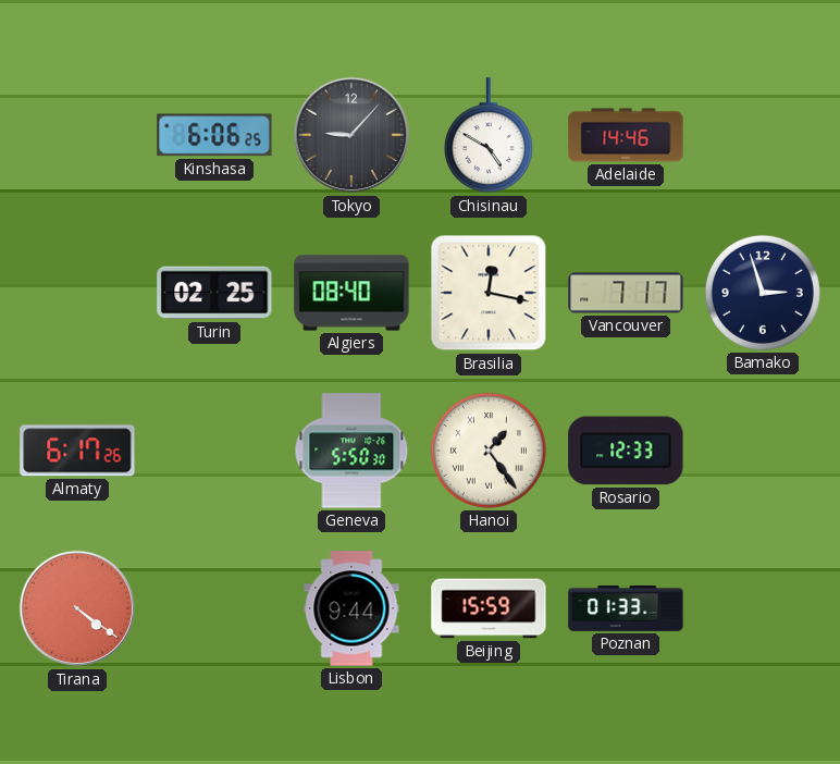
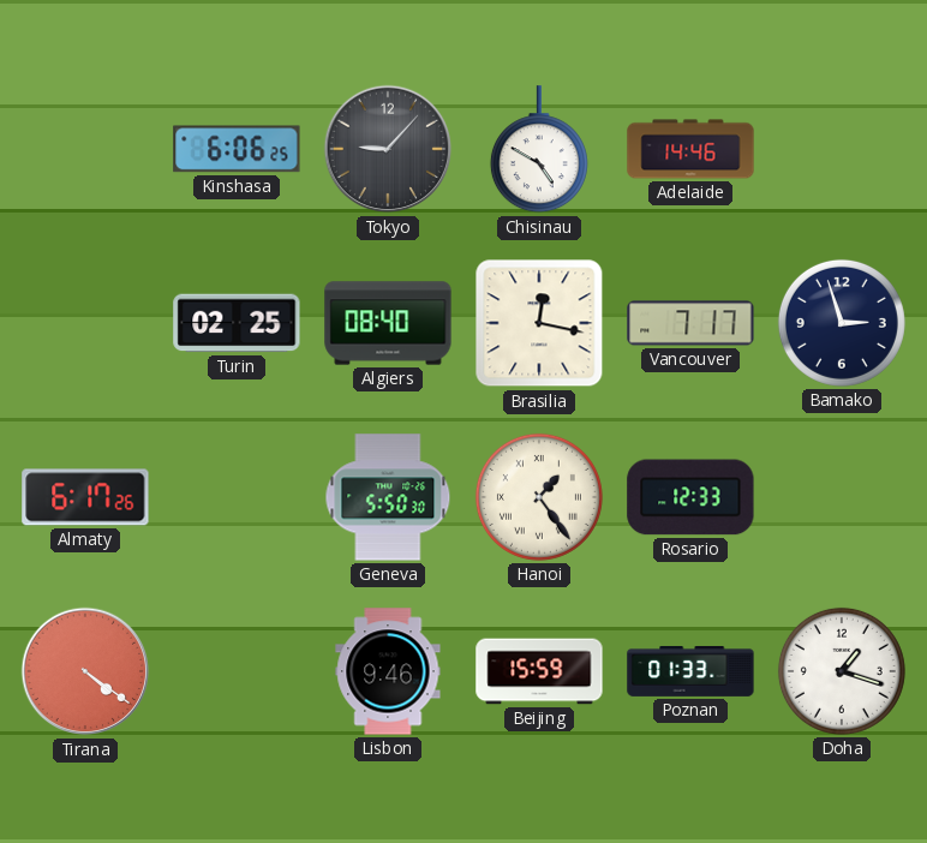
Lisbon: 9:44 -> 9:46 (388, 671)
Doha: none -> 1:18 (842, 671)
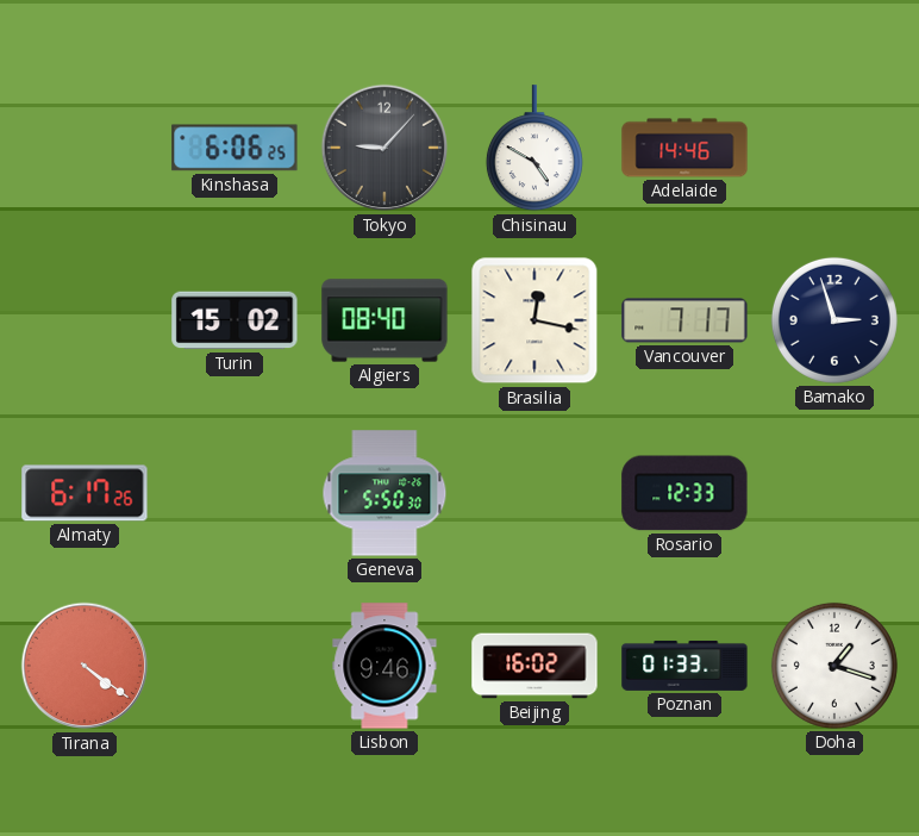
Turin: 02:25 -> 15:02 (235, 320)
Hanoi: 1:24 -> none (539, 497)
Beijing: 15:59 -> 16:02 (534, 666)
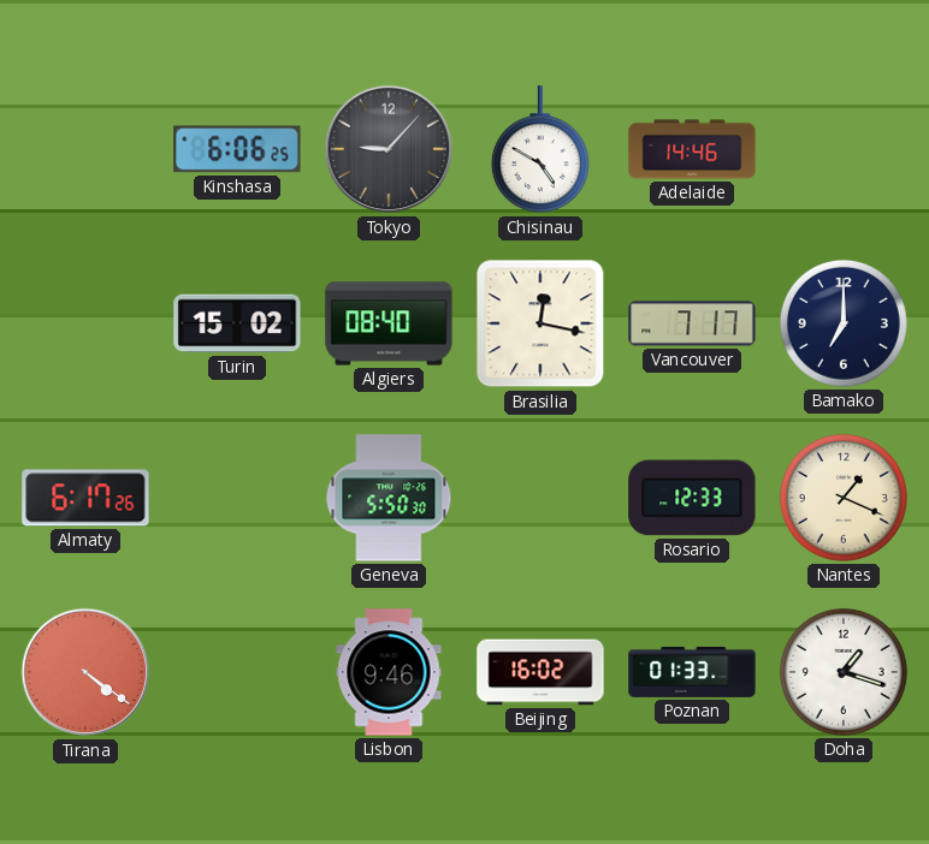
Bamako: 2:57 -> 7:00 (844, 323)
Nantes: none -> 1:19 (844, 498)
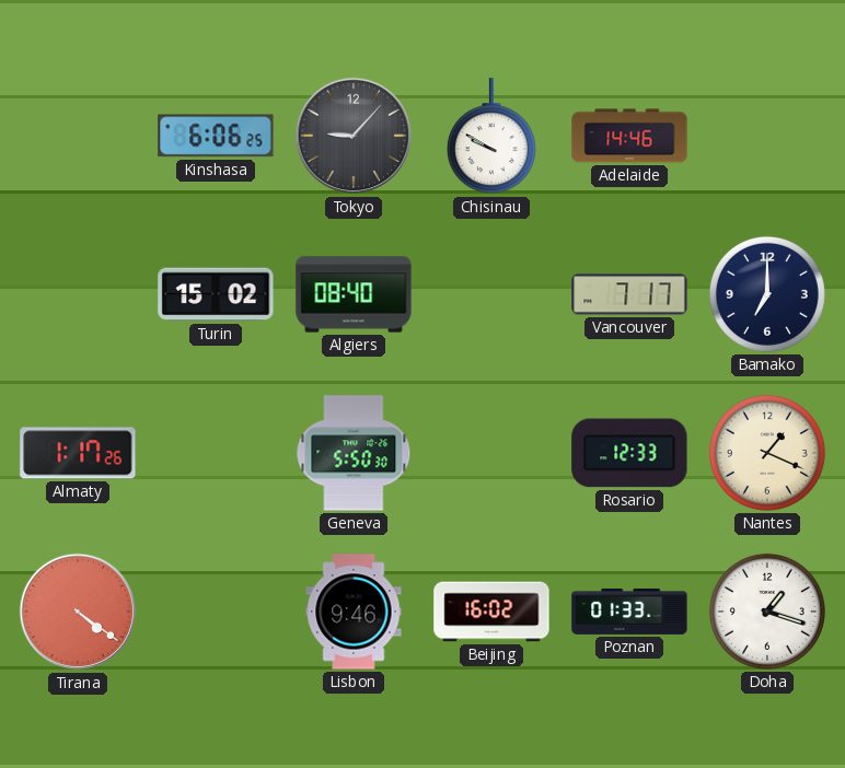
Chisinau: 4:50 -> 9:50 (491, 137)
Brasilia: 12:17 -> none (540, 323)
Almaty: 6:17 -> 1:17 (78, 453)
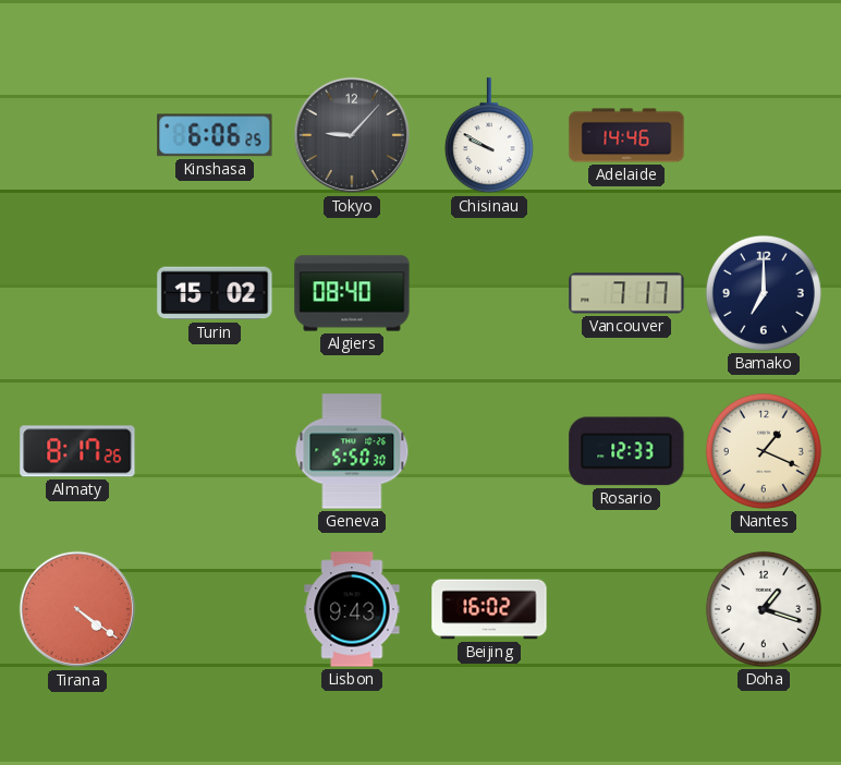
Almaty: 1:17 -> 8:17 (77, 451)
Lisbon: 9:46 -> 9:43 (352, 609)
Poznan: 01:33 -> none (629, 612)
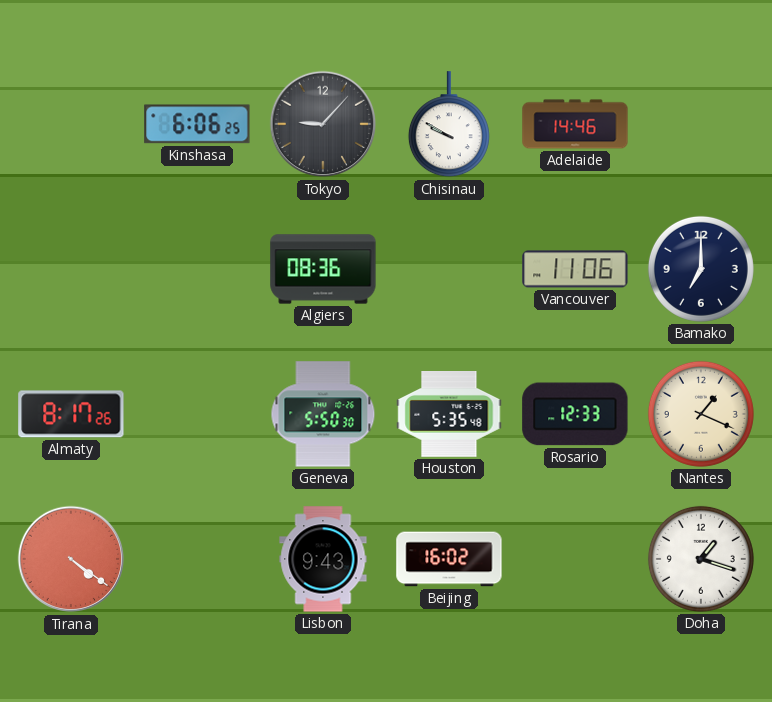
Turin: 15:02 -> none (215, 293)
Algiers: 08:40 -> 08:36 (323, 269)
Vancouver: 7:17 -> 11:06 (575, 269)
Houston: none -> 5:35 (449, 415)
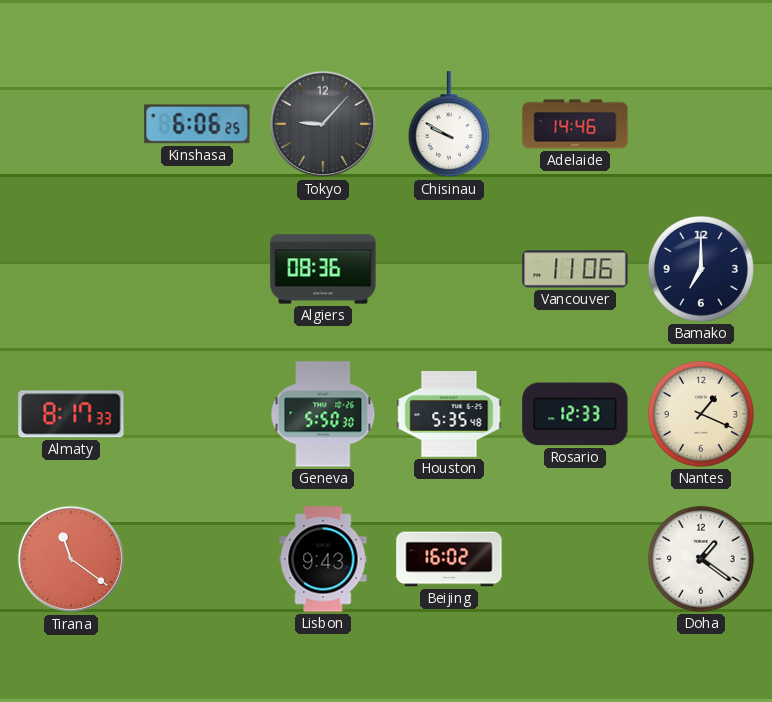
Almaty: 8:17:26 -> 8:17:33 (71, 414)
Tirana: 4:21 -> 11:21 (71, 559)
Doha: 1:18 -> 1:21 (701, 559)
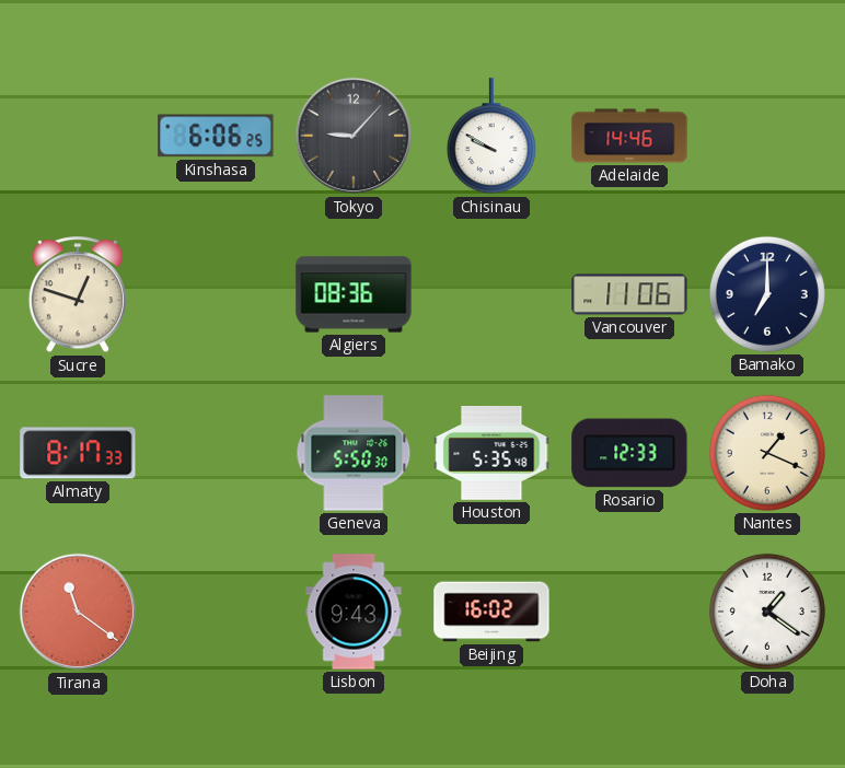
Sucre: none -> 12:48 (78, 295)
